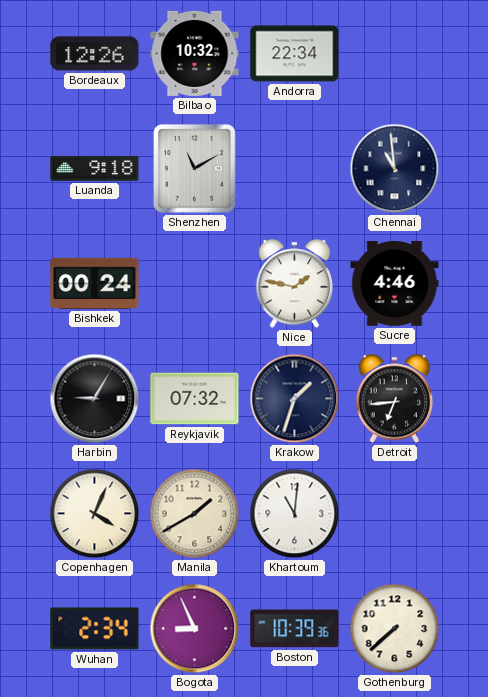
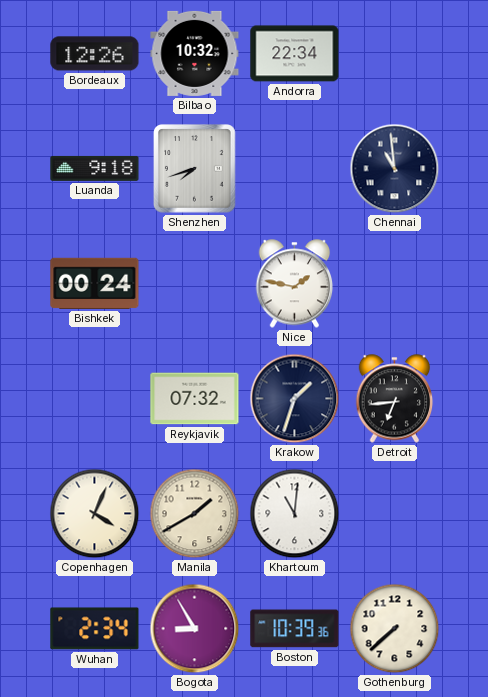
Shenzhen: 11:10 -> 7:42 (195, 169)
Sucre: 4:46 -> none (395, 284)
Harbin: 9:05 -> none (95, 399)
Bogota: 8:56 -> 8:55 (195, 629)
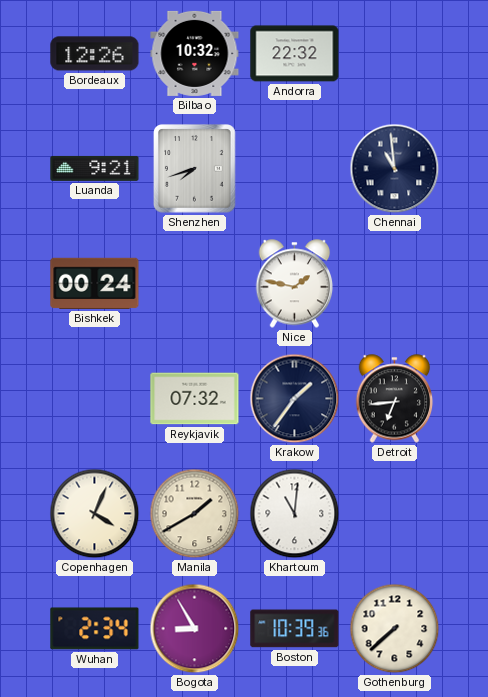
Andorra: 22:34 -> 22:32 (295, 54)
Luanda: 9:18 -> 9:21 (95, 168)
Krakow: 1:33 -> 1:36 (295, 399)
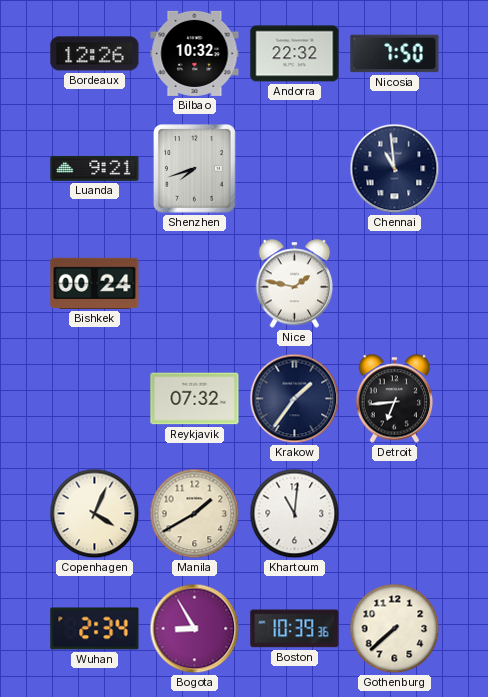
Nicosia: none -> 7:50 (395, 54)
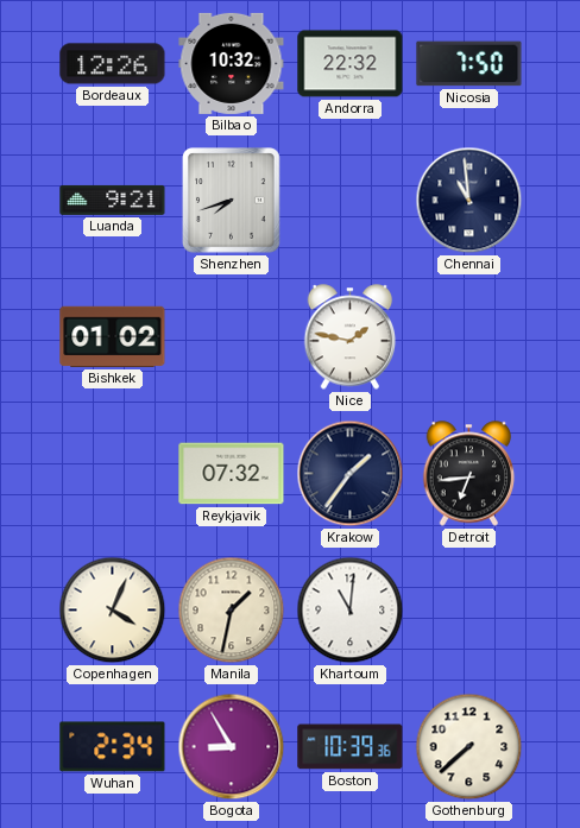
Bishkek: 00:24 -> 01:02 (113, 336)
Manila: 1:40 -> 1:32 (232, 611)
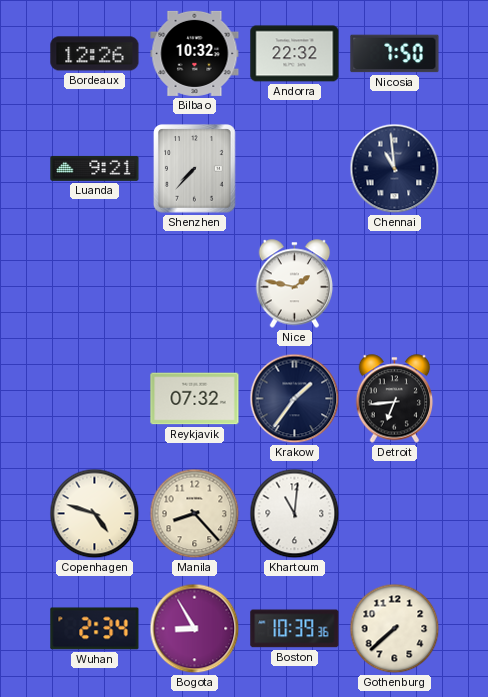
Shenzhen: 7:42 -> 7:37 (195, 169)
Bishkek: 01:02 -> none (113, 336)
Copenhagen: 4:04 -> 4:48 (95, 514)
Manila: 1:32 -> 8:23 (195, 514)
